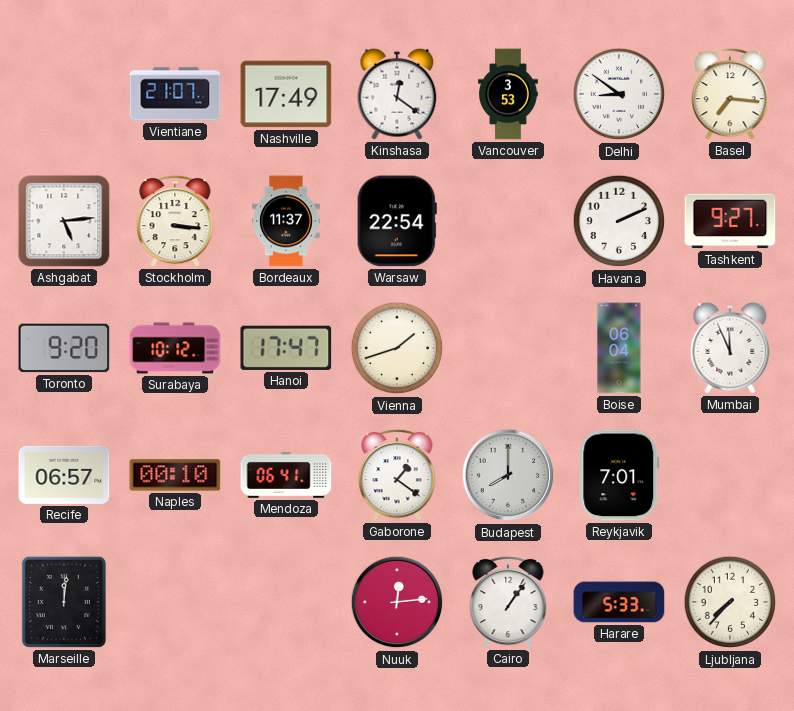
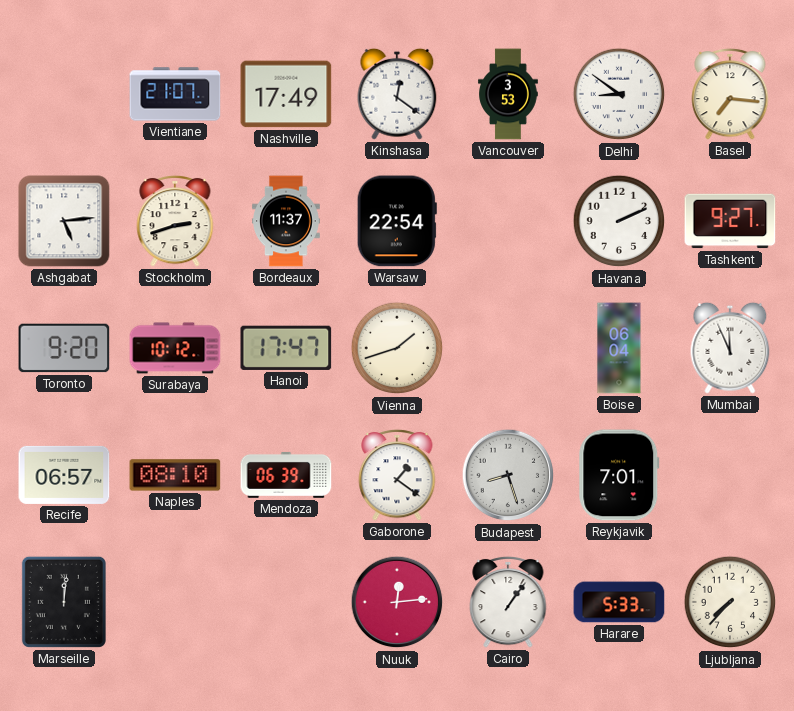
Stockholm: 3:16 -> 2:42 (175, 221)
Naples: 00:10 -> 08:10 (175, 475)
Mendoza: 06:41 -> 06:39 (286, 475)
Budapest: 8:00 -> 8:27 (508, 475)
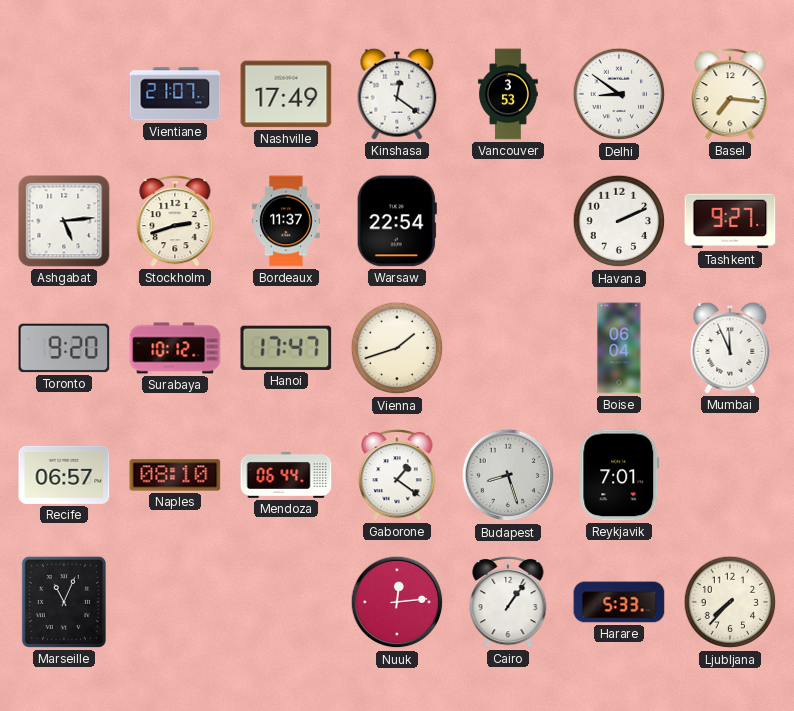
Mendoza: 06:39 -> 06:44 (286, 475)
Marseille: 12:01 -> 11:04 (64, 602)
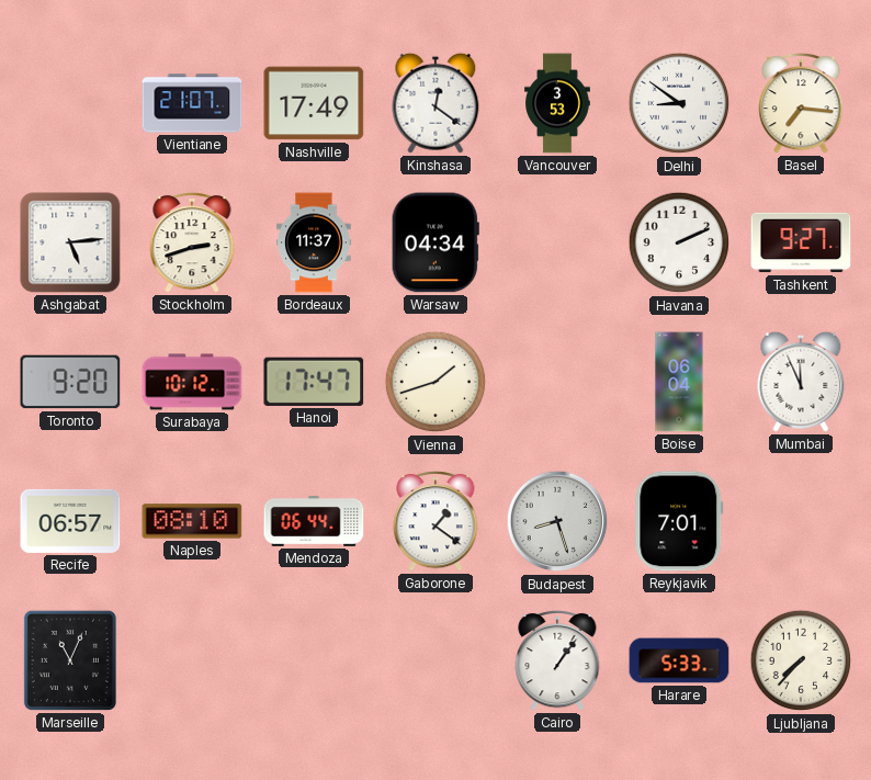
Warsaw: 22:54 -> 04:34 (435, 242)
Nuuk: 12:14 -> none (397, 602)
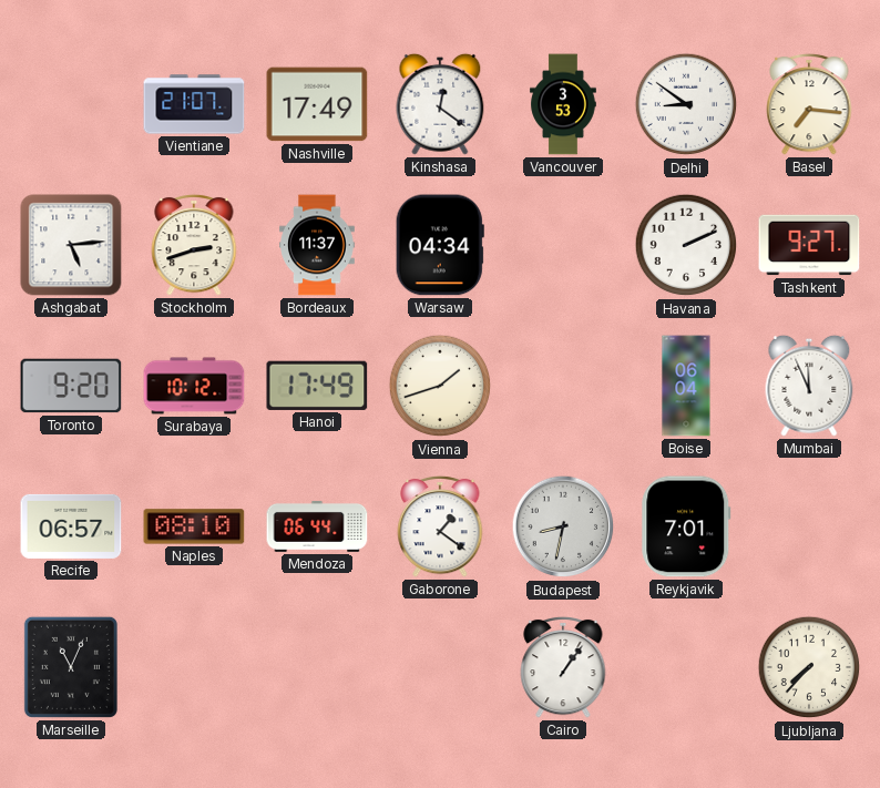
Hanoi: 17:47 -> 17:49 (317, 386)
Budapest: 8:27 -> 8:32 (563, 526)
Harare: 5:33 -> none (679, 660)
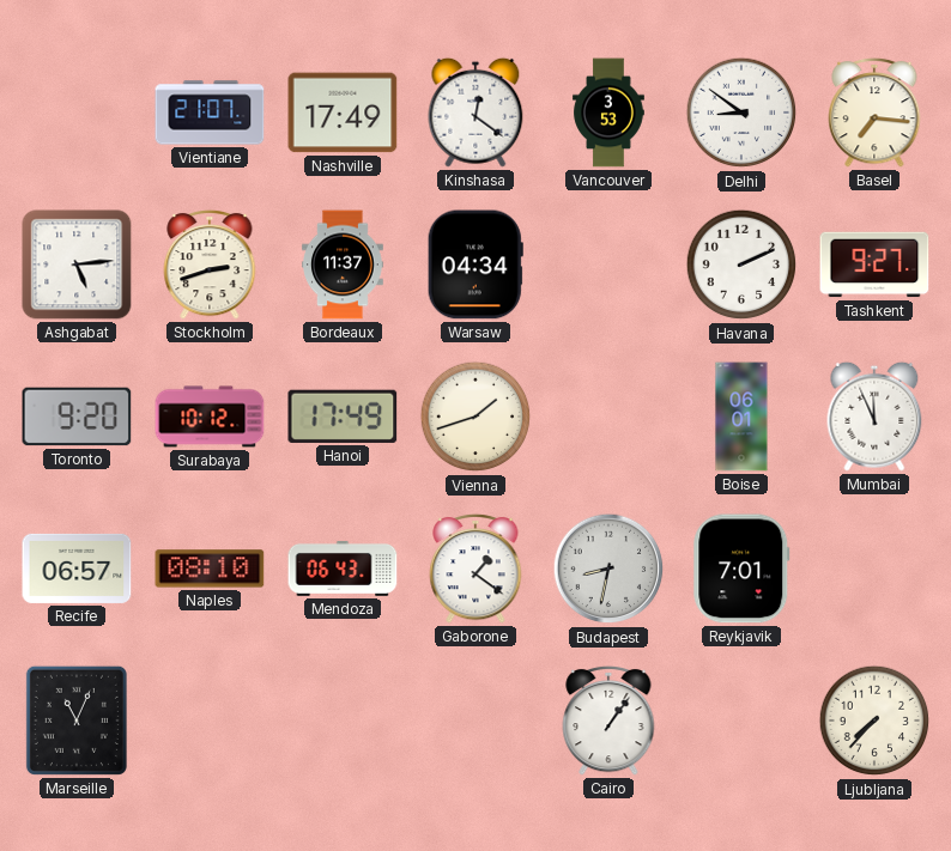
Boise: 06:04 -> 06:01 (741, 417)
Mendoza: 06:44 -> 06:43 (343, 569)
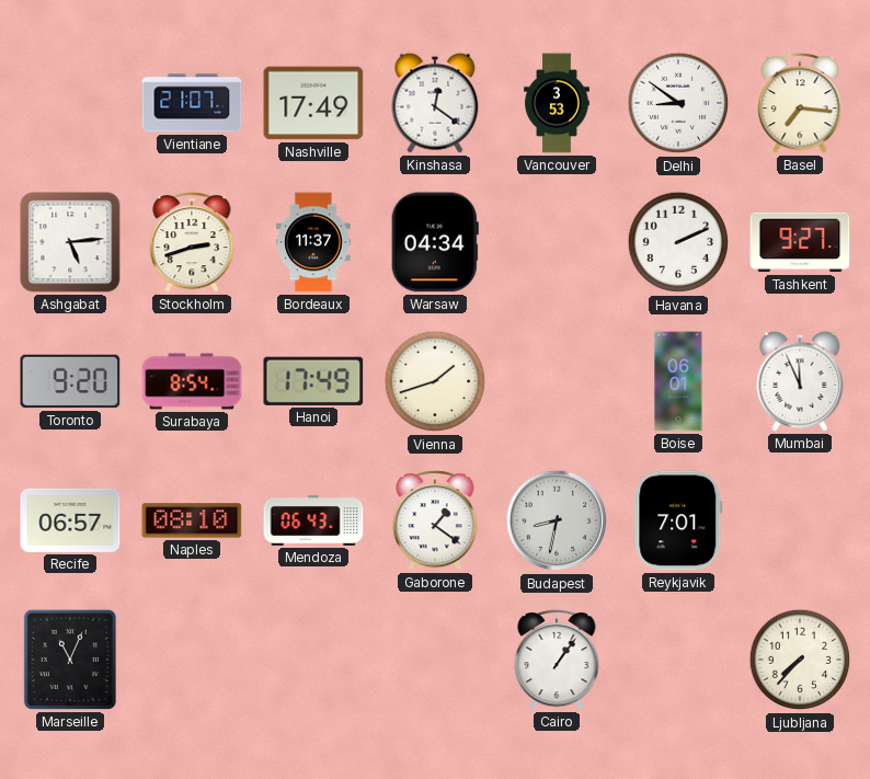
Surabaya: 10:12 -> 8:54 (192, 381)
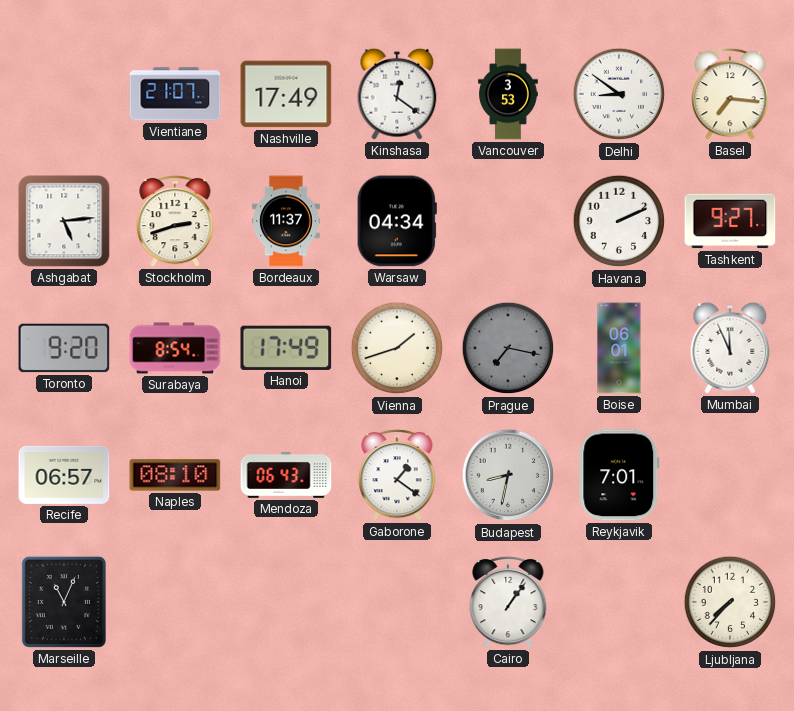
Prague: none -> 7:17 (508, 348)
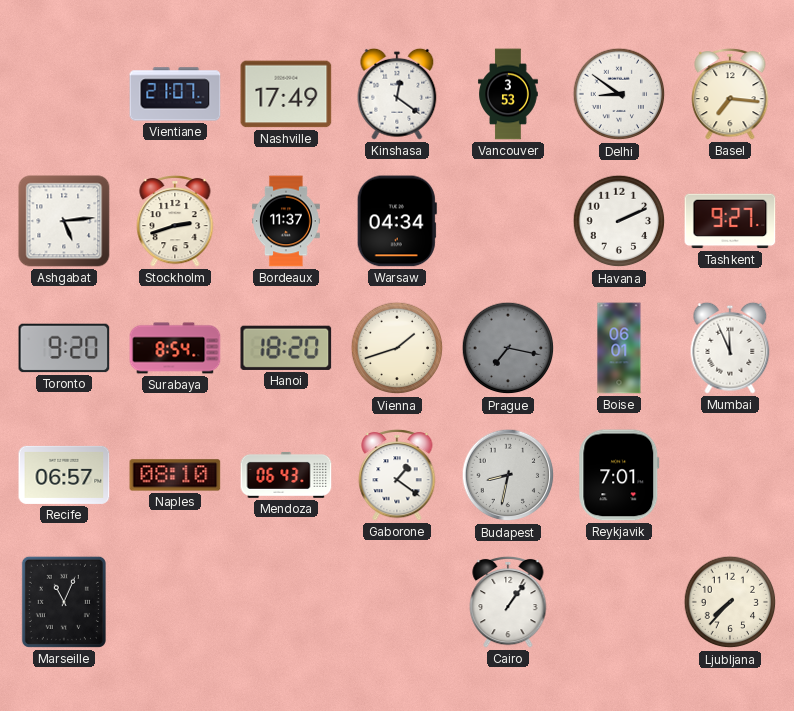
Hanoi: 17:49 -> 18:20 (286, 348)
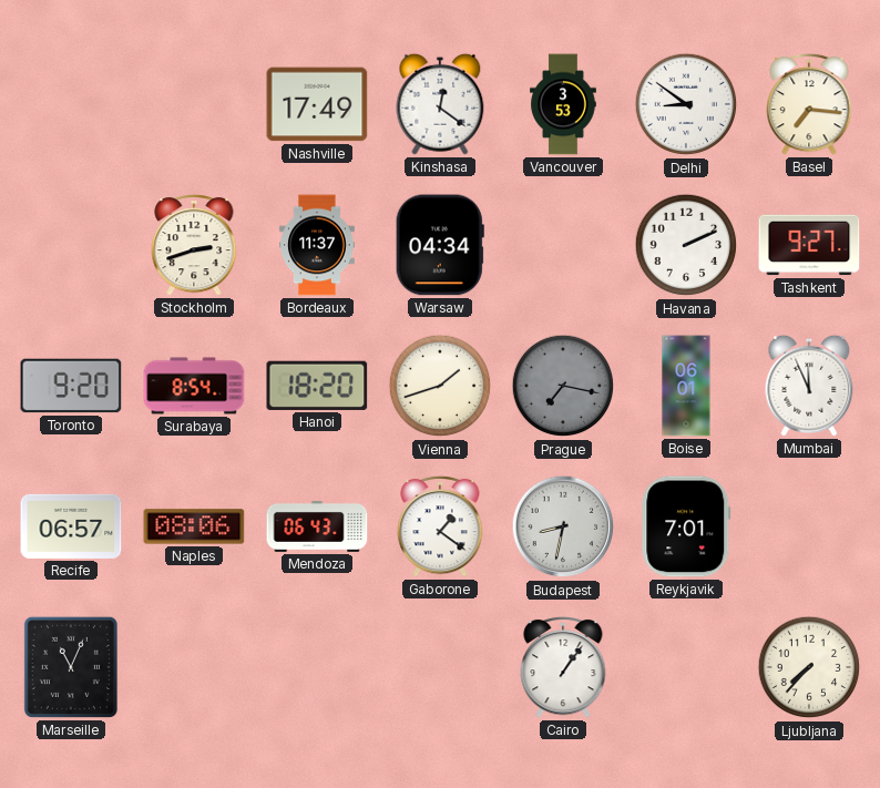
Vientiane: 21:07 -> none (175, 94)
Ashgabat: 5:14 -> none (64, 221)
Naples: 08:10 -> 08:06 (194, 526)
